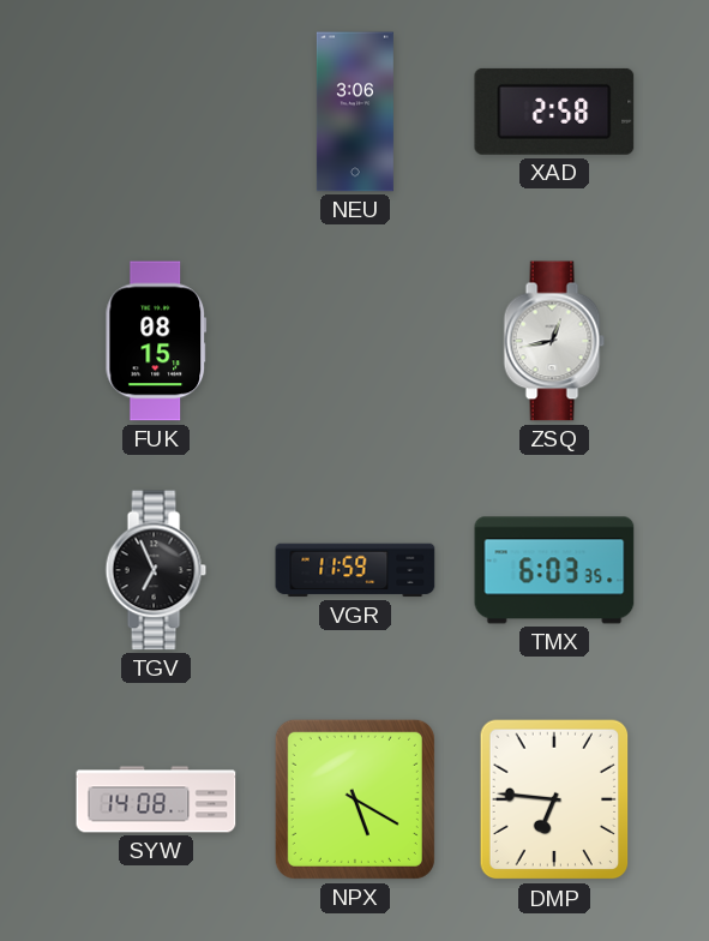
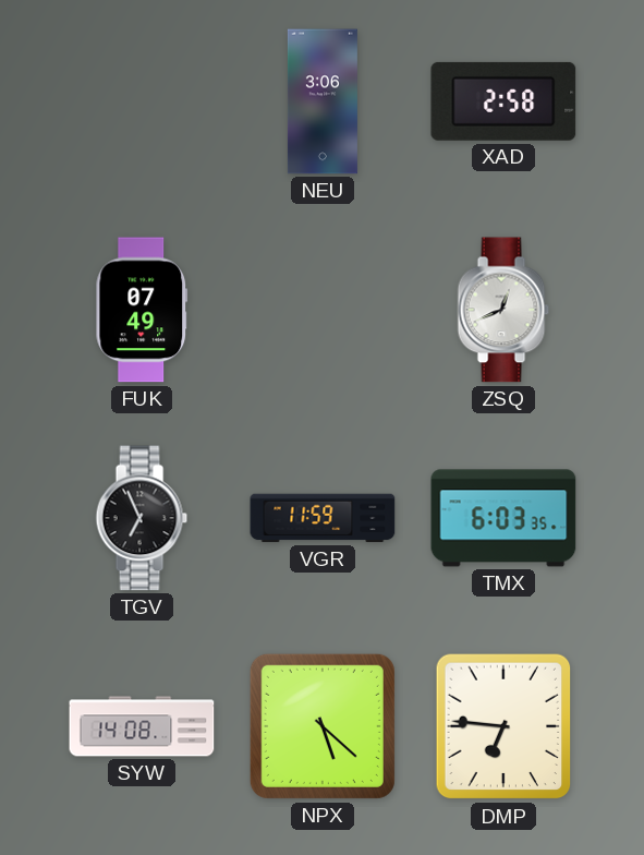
FUK: 08:15 -> 07:49 (142, 310)
ZSQ: 12:43 -> 12:41 (503, 310)
NPX: 5:20 -> 5:22 (323, 726)
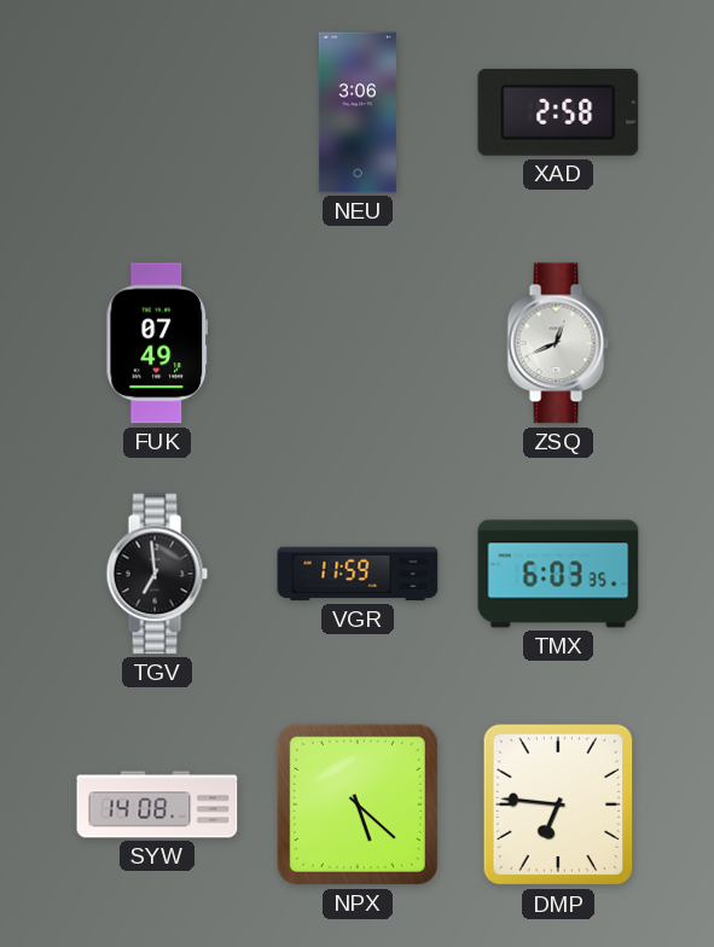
TGV: 6:56 -> 6:59 (157, 574)
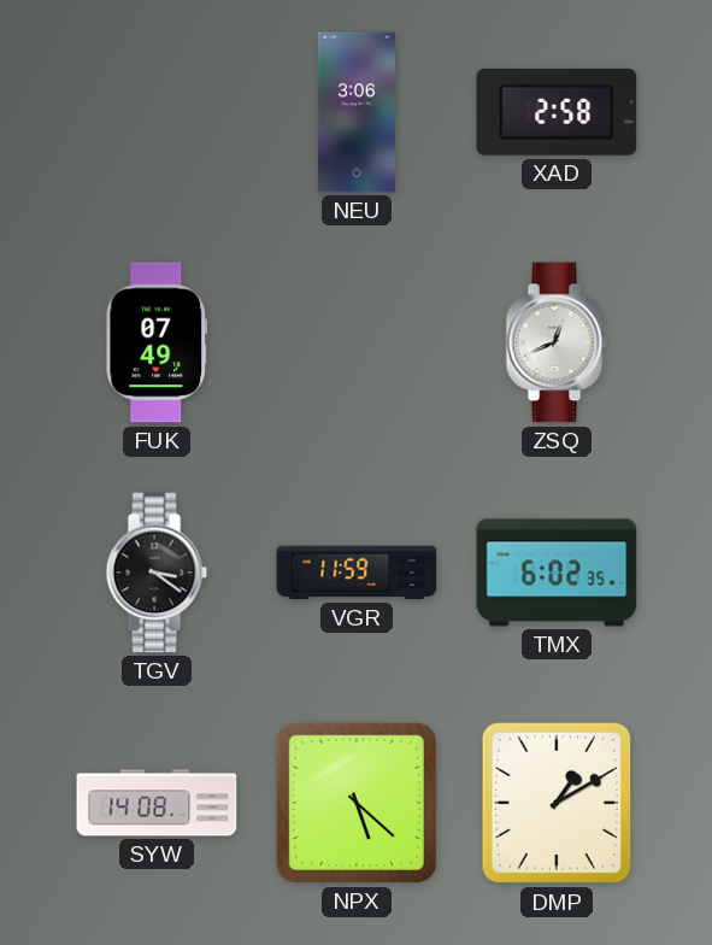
TGV: 6:59 -> 3:21 (157, 573)
TMX: 6:03 -> 6:02 (557, 573)
DMP: 6:46 -> 1:10 (557, 803)
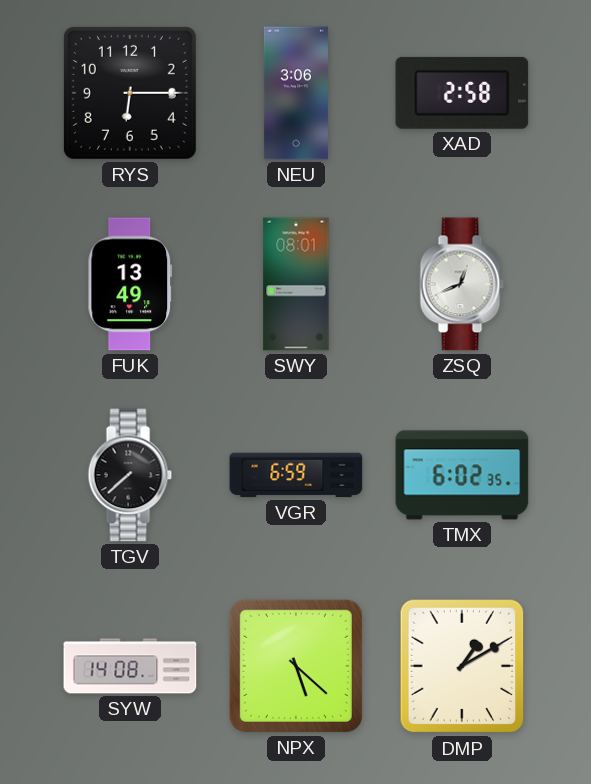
RYS: none -> 6:15 (130, 93)
FUK: 07:49 -> 13:49 (130, 284)
SWY: none -> 08:01 (296, 284)
TGV: 3:21 -> 7:38 (130, 475)
VGR: 11:59 -> 6:59 (296, 475)
